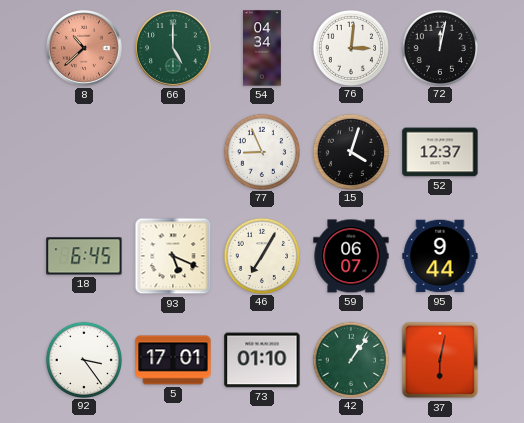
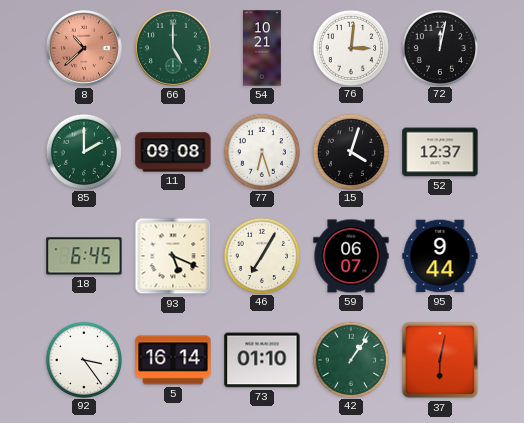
54: 04:34 -> 10:21 (263, 48)
85: none -> 2:00 (83, 151)
11: none -> 09:08 (173, 152)
77: 8:56 -> 6:27 (261, 151)
5: 17:01 -> 16:14 (173, 360)
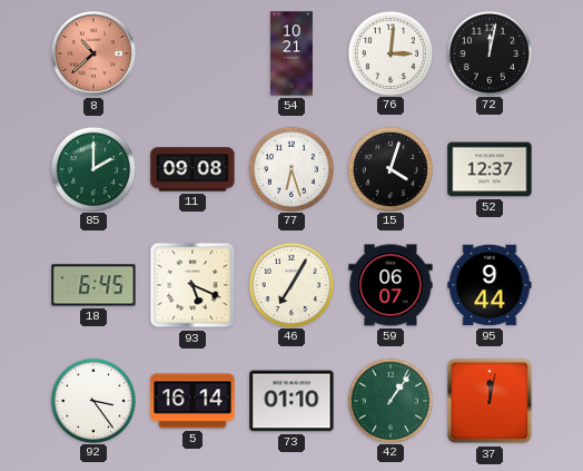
66: 5:00 -> none (174, 49)
37: 6:02 -> 12:02 (490, 401)
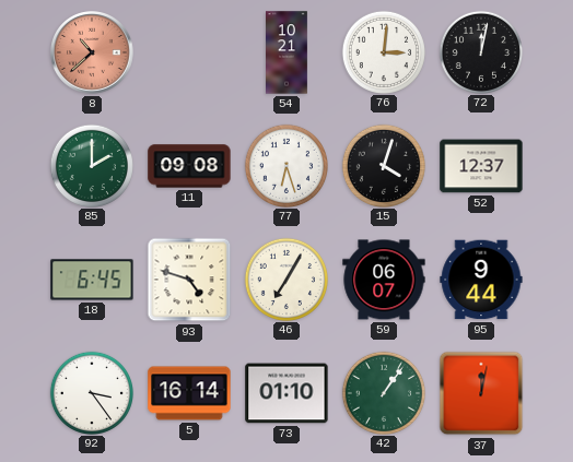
93: 5:19 -> 4:48 (189, 280)
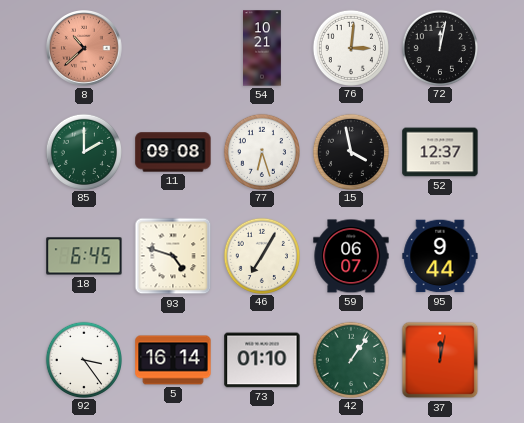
15: 4:03 -> 3:58 (350, 151)
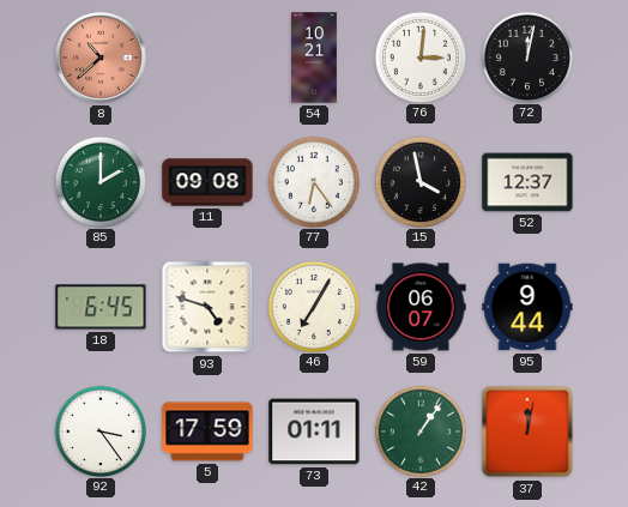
77: 6:27 -> 6:24 (313, 181)
5: 16:14 -> 17:59 (207, 431)
73: 01:10 -> 01:11 (314, 431)
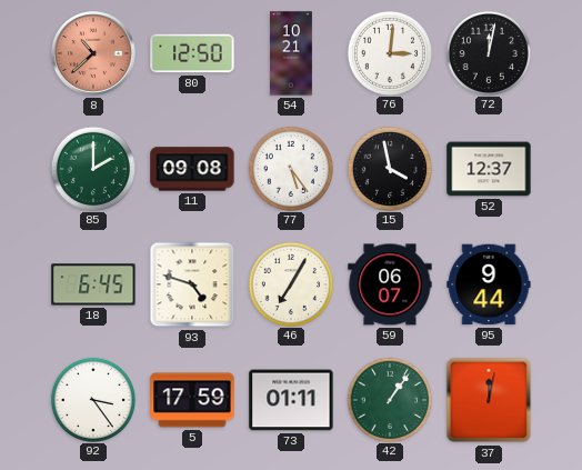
80: none -> 12:50 (192, 53)
77: 6:24 -> 5:24 (290, 168)
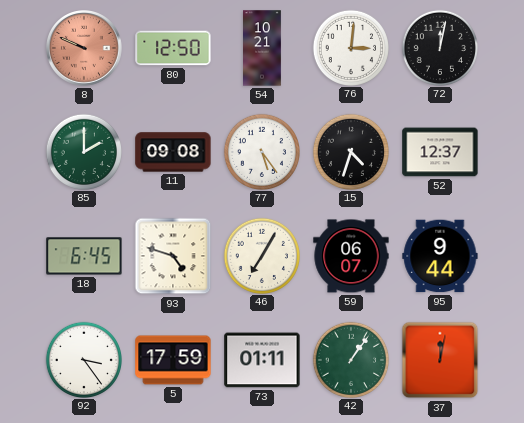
8: 10:38 -> 9:49 (85, 49)
15: 3:58 -> 4:33 (350, 151)
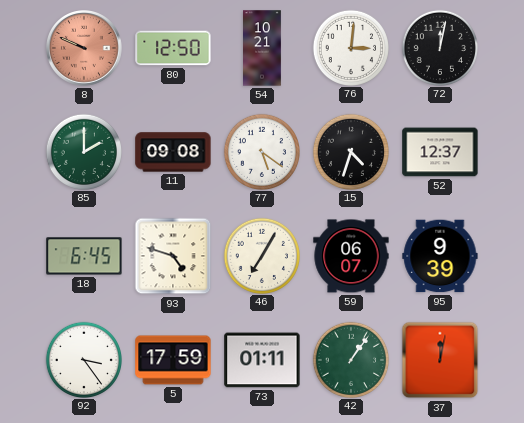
77: 5:24 -> 5:21 (261, 151)
95: 9:44 -> 9:39 (440, 256)
